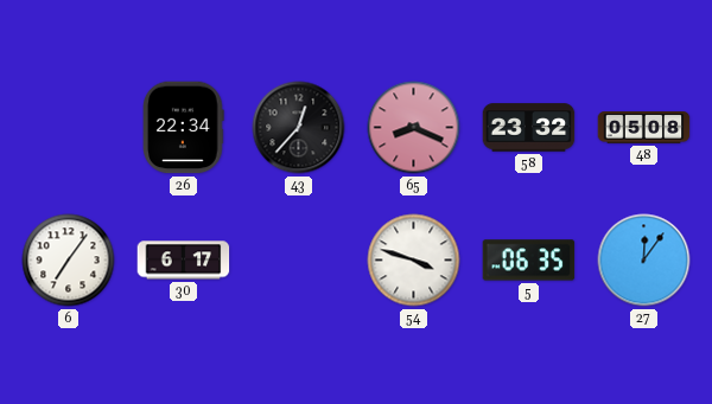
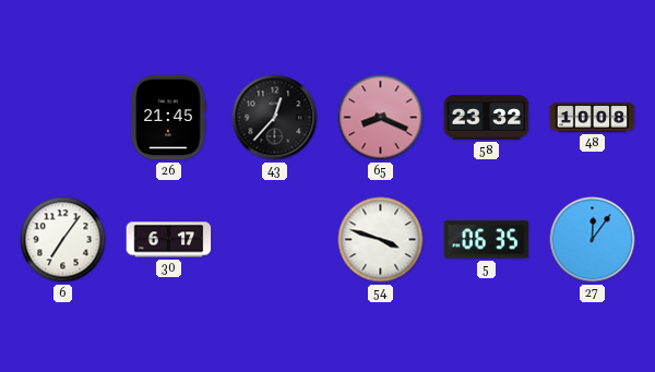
26: 22:34 -> 21:45 (169, 118)
48: 05:08 -> 10:08 (593, 118)
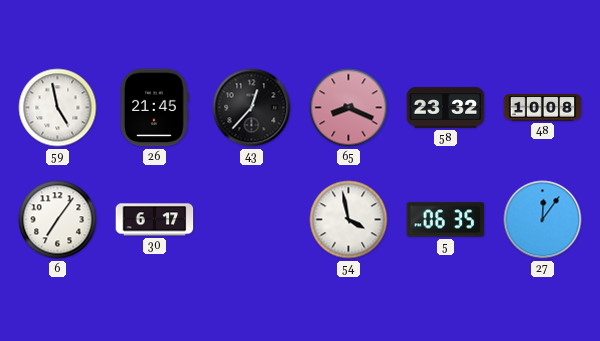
59: none -> 4:58 (58, 108)
54: 3:48 -> 3:58 (349, 220)
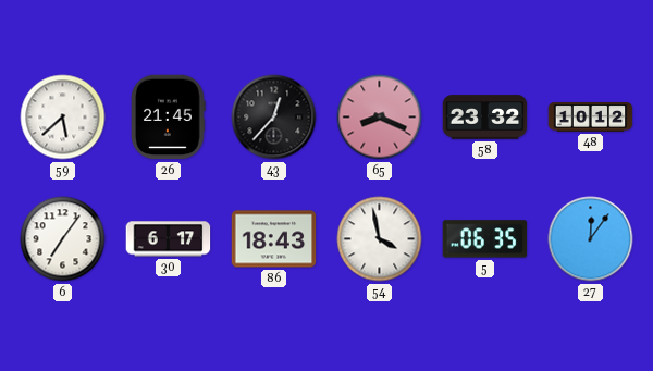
59: 4:58 -> 5:38 (63, 118)
48: 10:08 -> 10:12 (591, 118)
86: none -> 18:43 (274, 239)
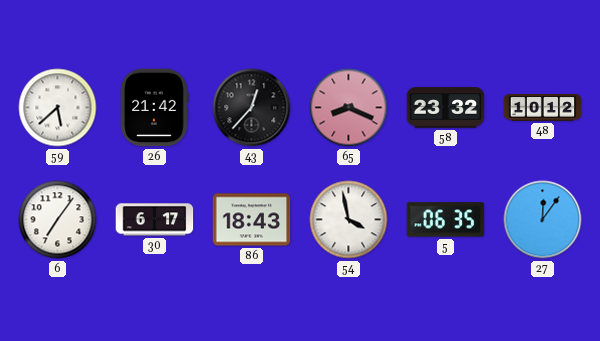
26: 21:45 -> 21:42 (155, 108)
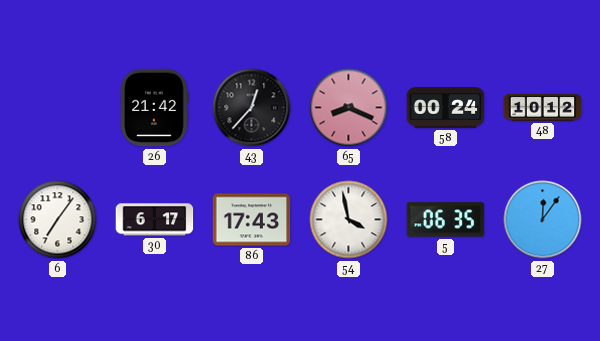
59: 5:38 -> none (58, 108)
58: 23:32 -> 00:24 (446, 108)
86: 18:43 -> 17:43 (252, 220)
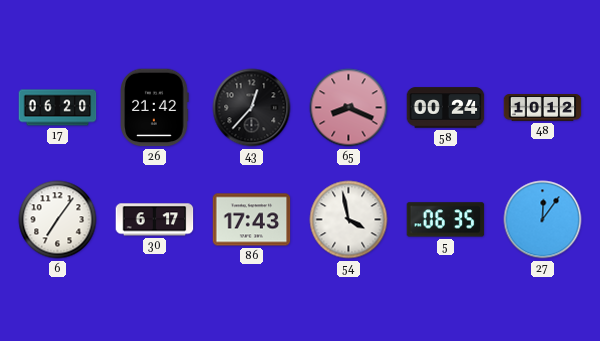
17: none -> 06:20 (58, 108)
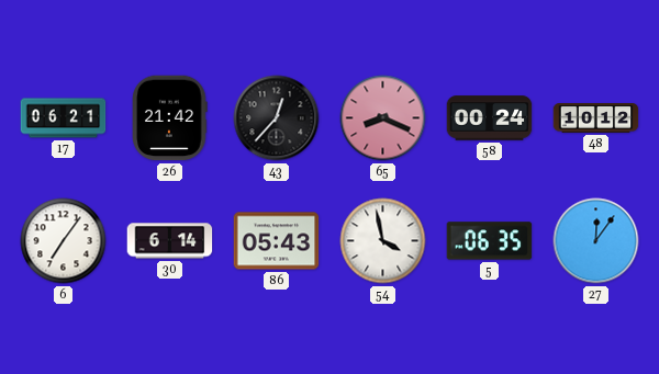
17: 06:20 -> 06:21 (64, 118)
30: 6:17 -> 6:14 (170, 241)
86: 17:43 -> 05:43 (277, 241)
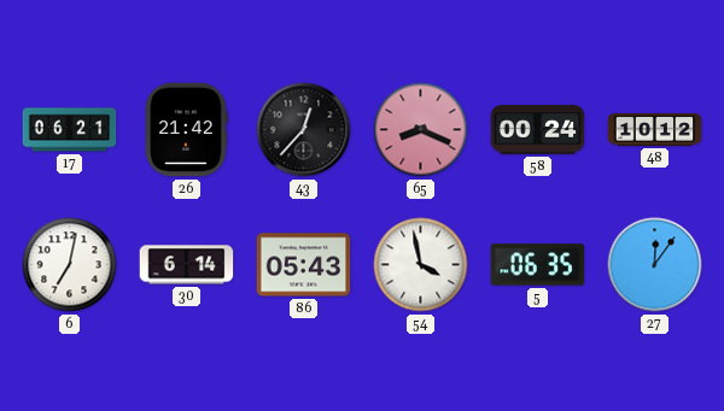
6: 7:06 -> 7:02 (70, 265)
